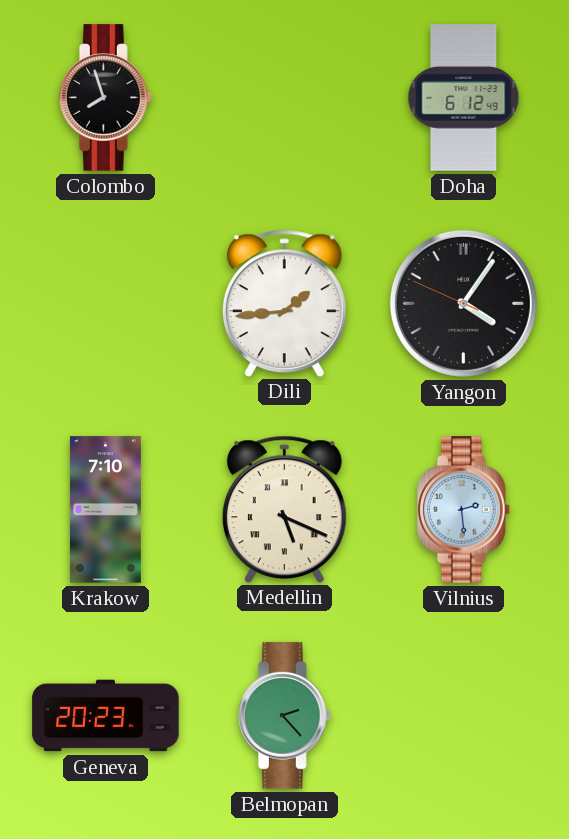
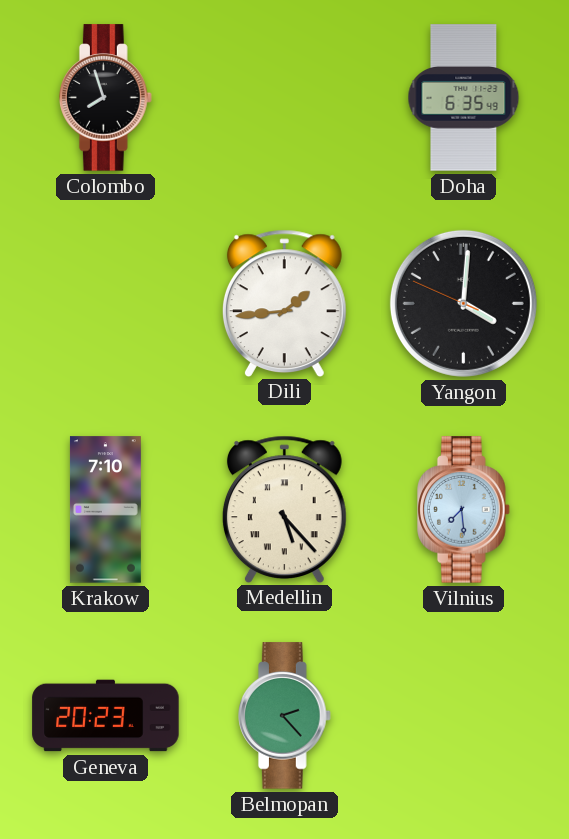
Doha: 6:12 -> 6:35 (464, 98)
Yangon: 4:05 -> 4:00 (463, 303)
Medellin: 5:19 -> 5:23 (284, 509)
Vilnius: 2:29 -> 7:29 (464, 510)
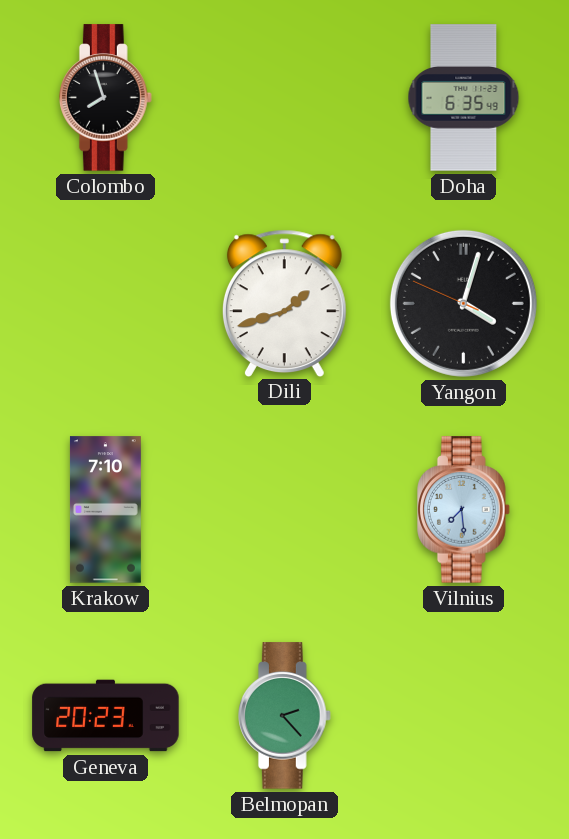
Dili: 1:44 -> 1:42 (284, 303)
Yangon: 4:00 -> 4:02 (463, 303)
Medellin: 5:23 -> none (284, 509)
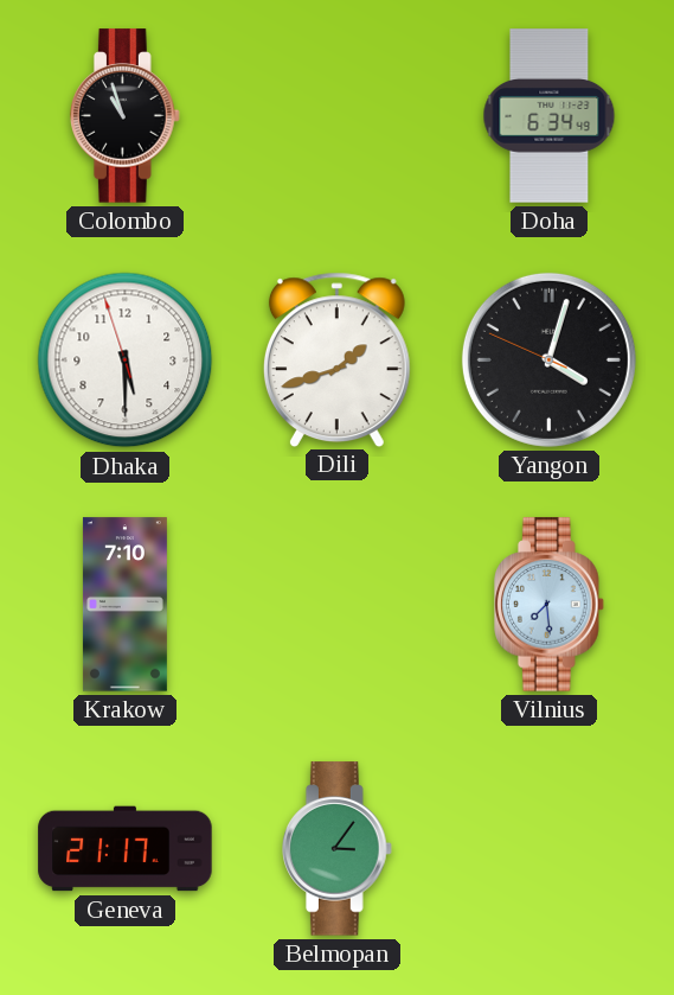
Colombo: 7:57 -> 10:57 (126, 116)
Doha: 6:35 -> 6:34 (550, 116)
Dhaka: none -> 5:29 (126, 361)
Geneva: 20:23 -> 21:17 (126, 849)
Belmopan: 2:23 -> 3:06 (338, 849)
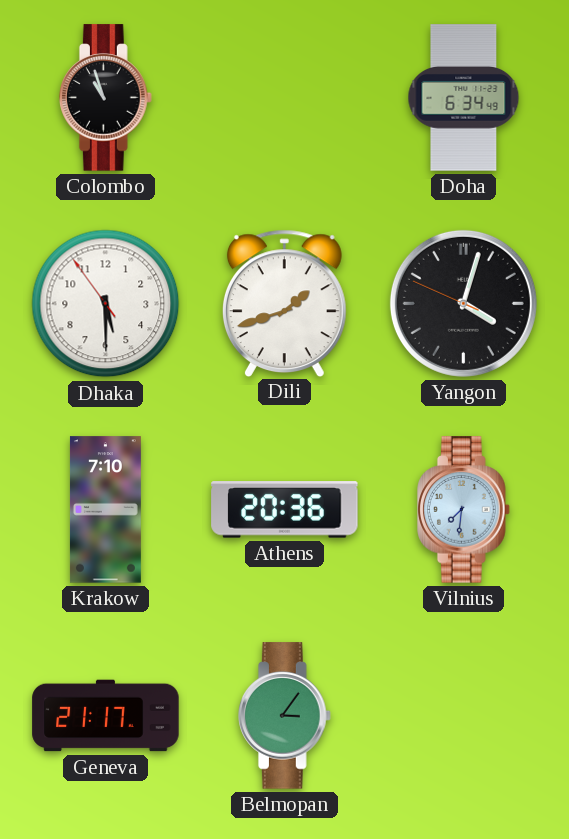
Dhaka: 5:29:57 -> 5:29:54 (106, 304)
Athens: none -> 20:36 (285, 510)
Vilnius: 7:29 -> 7:31 (464, 510)
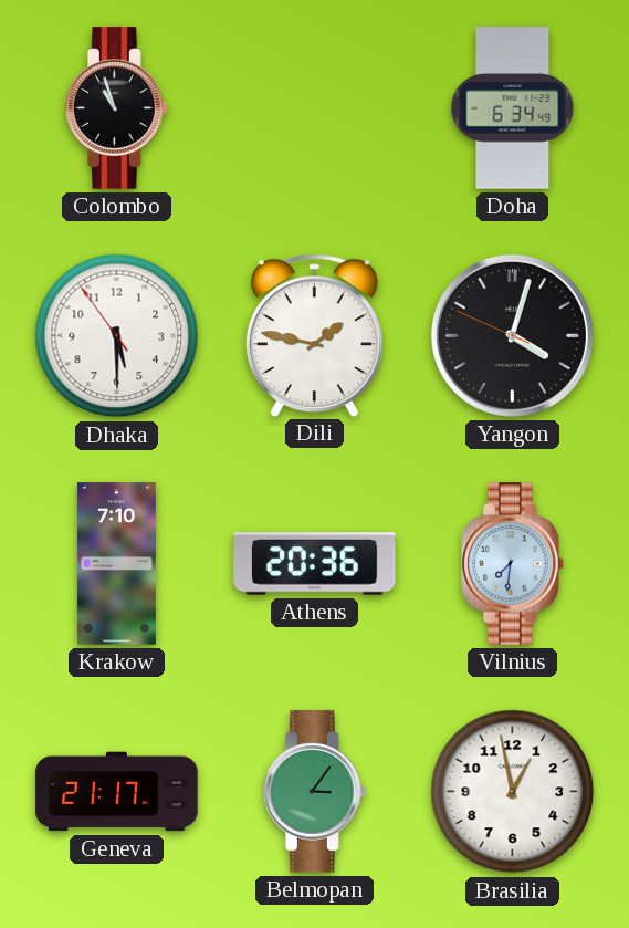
Dili: 1:42 -> 1:47 (314, 335)
Brasilia: none -> 12:58 (513, 792)
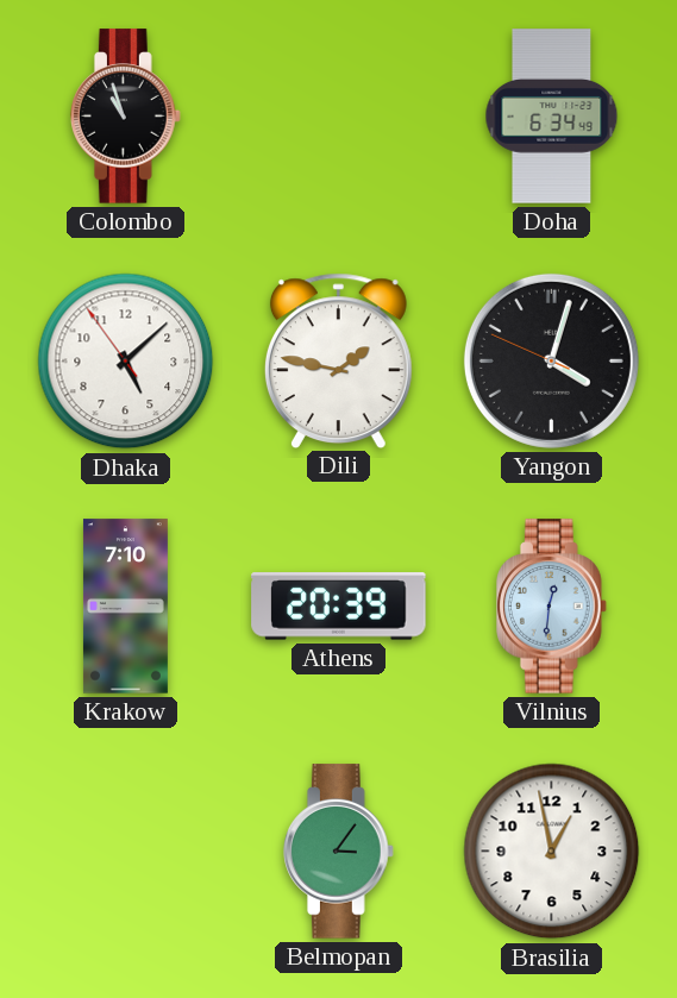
Dhaka: 5:29 -> 5:07 (126, 362)
Athens: 20:36 -> 20:39 (339, 607)
Vilnius: 7:31 -> 12:31 (552, 607)
Geneva: 21:17 -> none (117, 792)
